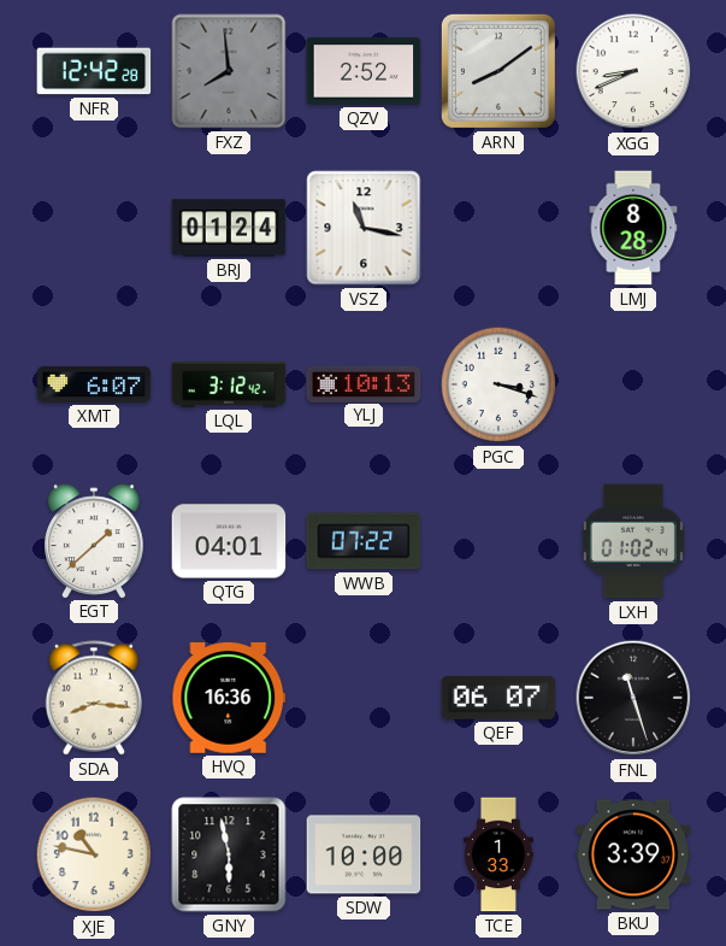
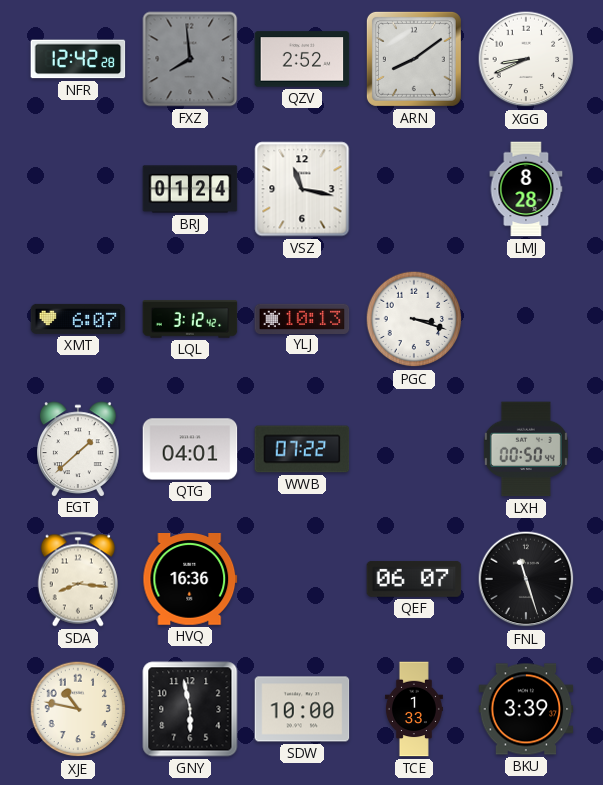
LXH: 01:02 -> 00:50 (526, 449)
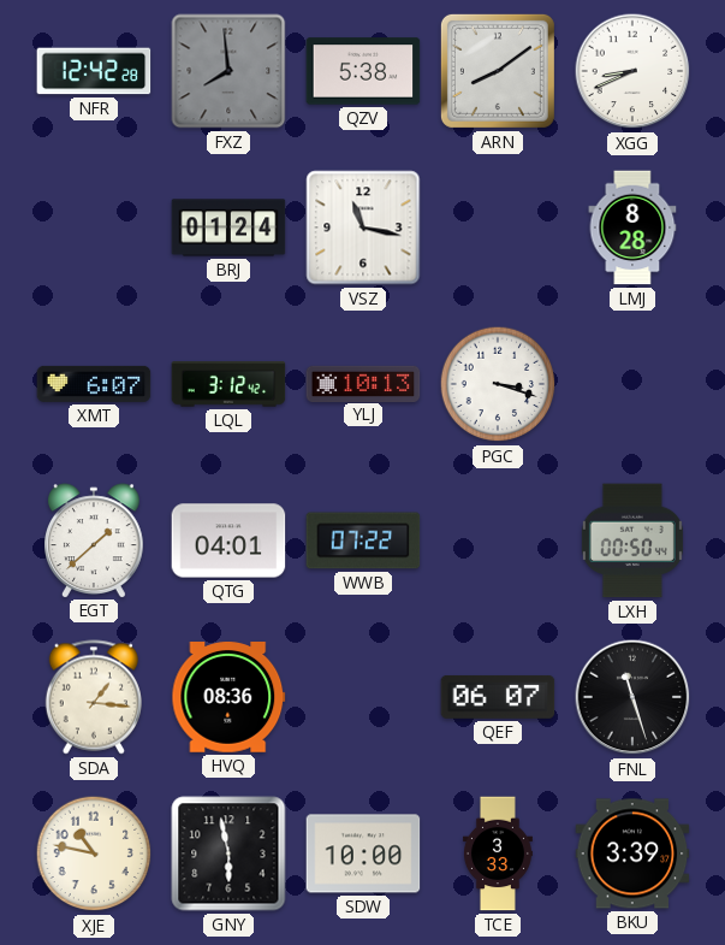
QZV: 2:52 -> 5:38 (363, 71)
SDA: 8:16 -> 1:16 (94, 697)
HVQ: 16:36 -> 08:36 (228, 698)
TCE: 1:33 -> 3:33 (498, 854)
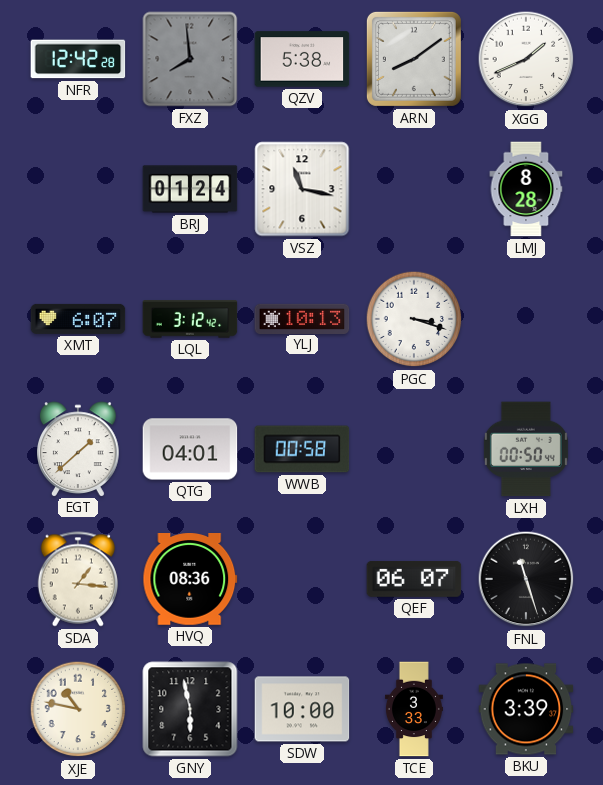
XGG: 8:41 -> 1:41 (526, 59)
WWB: 07:22 -> 00:58 (302, 449)
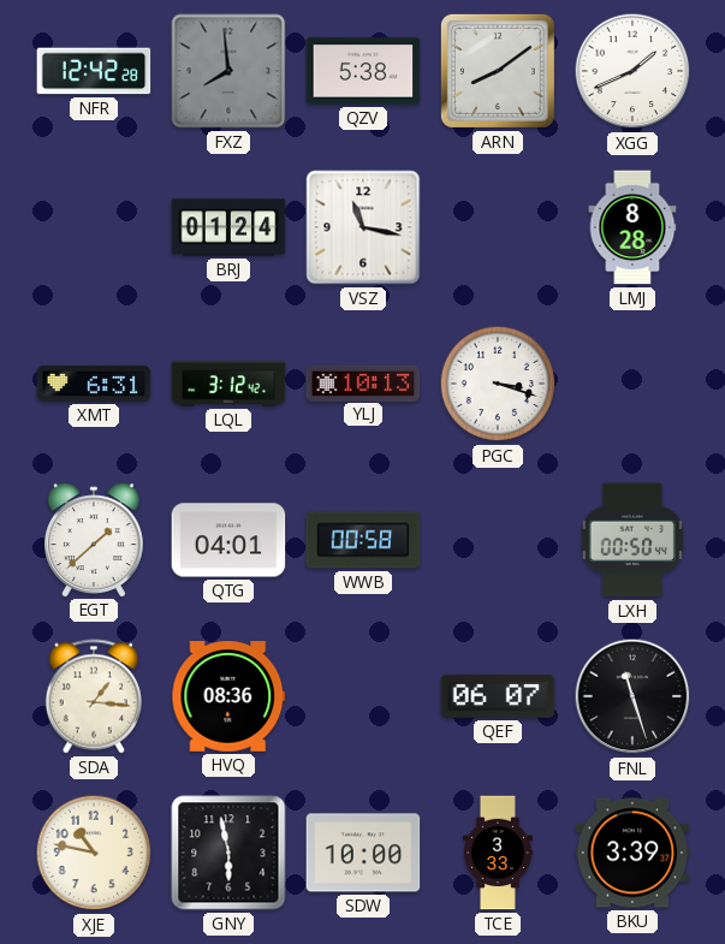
XMT: 6:07 -> 6:31 (94, 384)
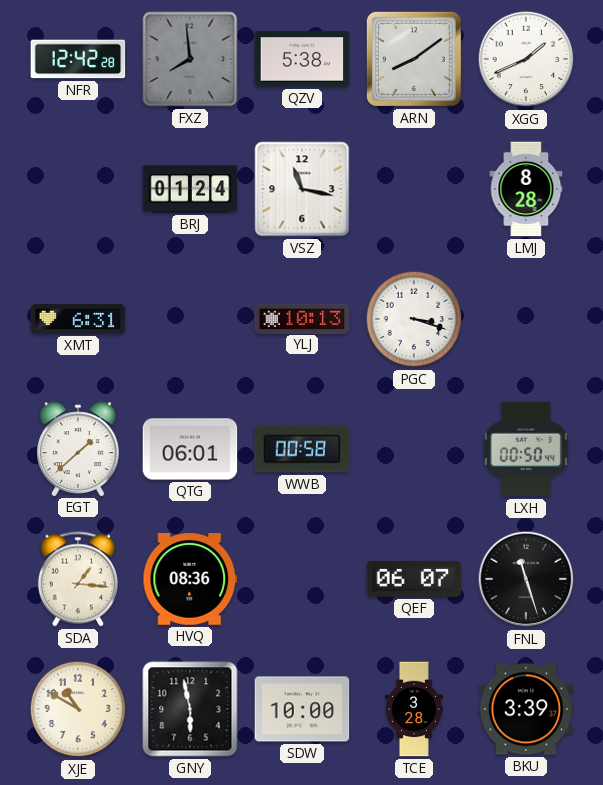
LQL: 3:12 -> none (228, 384)
QTG: 04:01 -> 06:01 (190, 449)
XJE: 10:47 -> 10:50 (78, 709)
TCE: 3:33 -> 3:28 (414, 709)
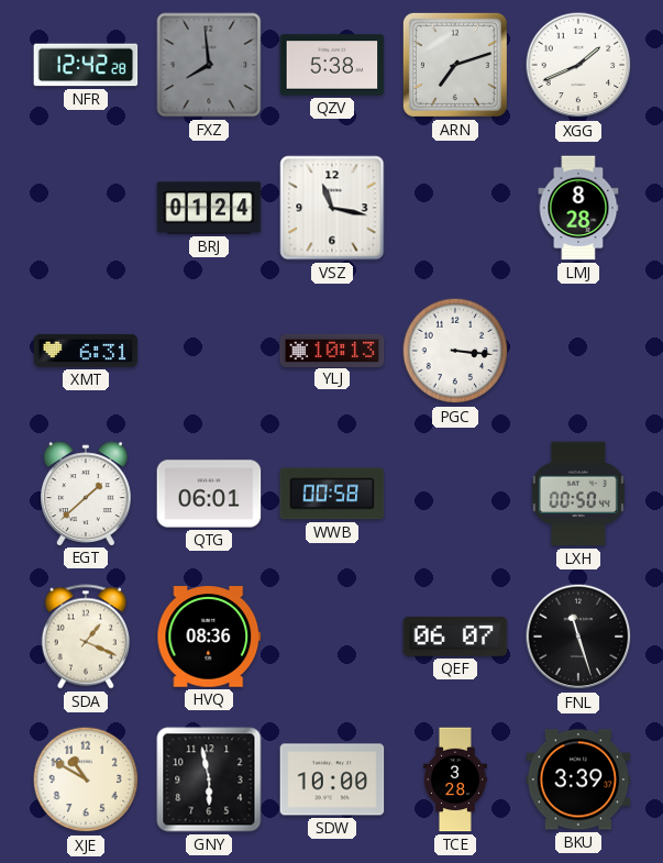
ARN: 8:09 -> 7:12 (455, 65)
PGC: 3:18 -> 3:16 (455, 351)
SDA: 1:16 -> 1:19 (86, 637)
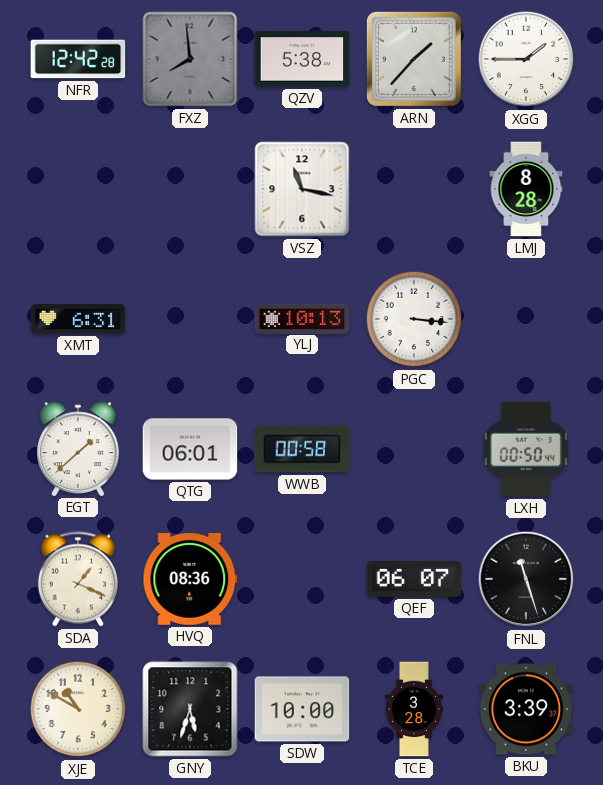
ARN: 7:12 -> 1:37 (414, 59)
XGG: 1:41 -> 1:45 (526, 59)
BRJ: 01:24 -> none (209, 208)
GNY: 5:58 -> 5:33 (190, 709)
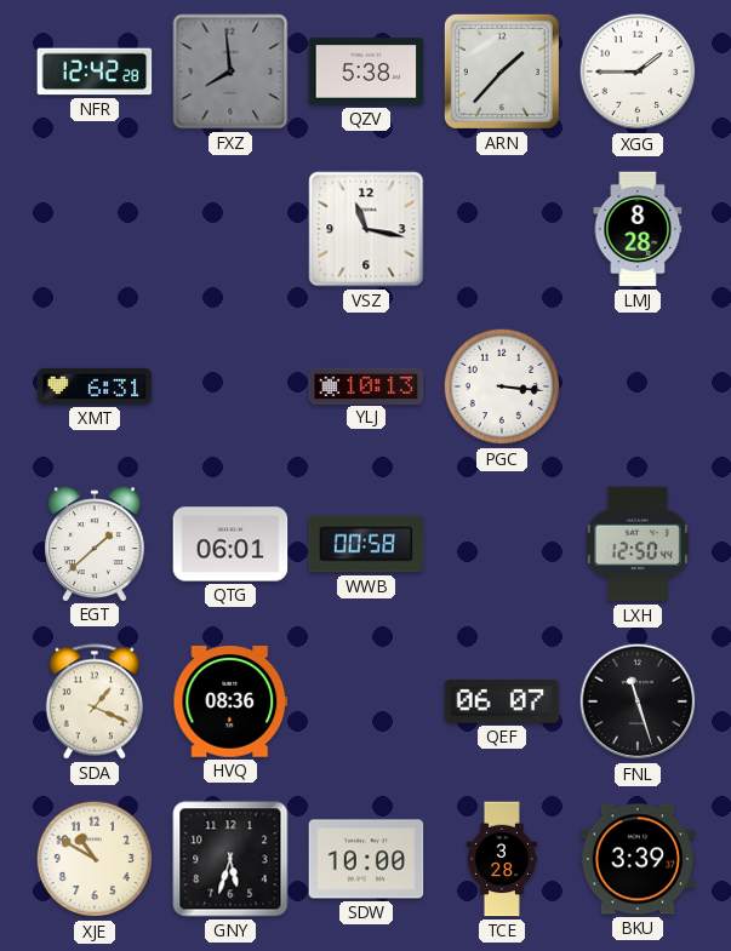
LXH: 00:50 -> 12:50 (638, 544)
